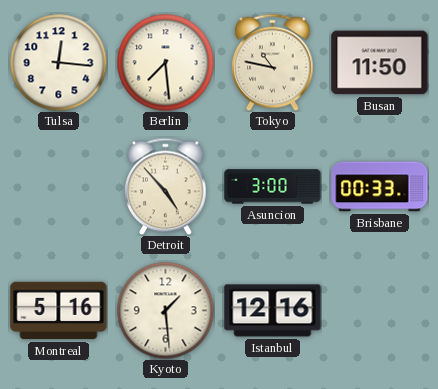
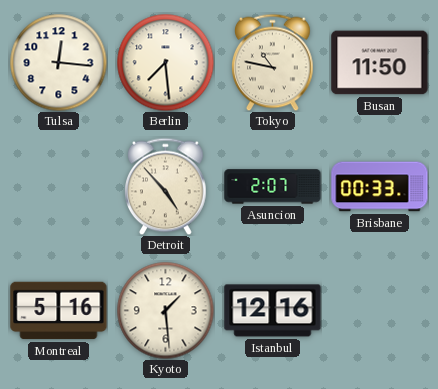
Asuncion: 3:00 -> 2:07 (273, 187)
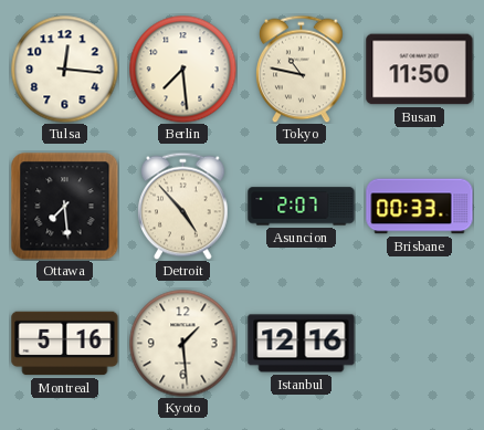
Ottawa: none -> 7:29 (65, 207)
